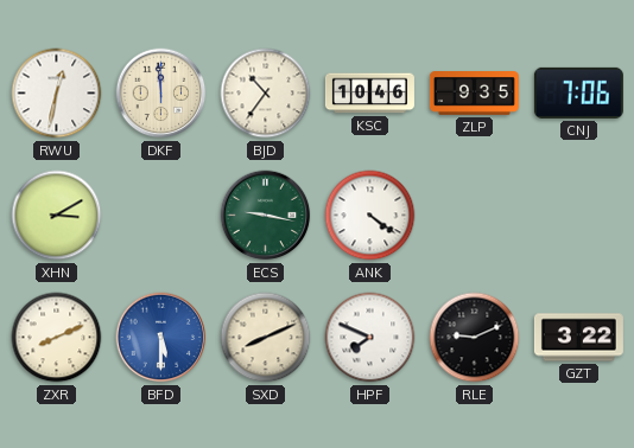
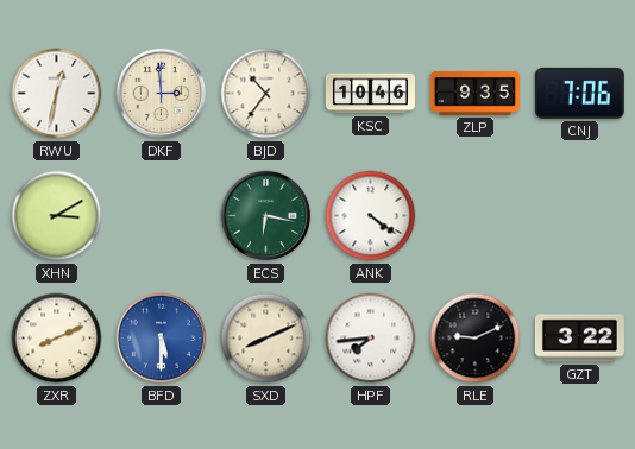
DKF: 11:59 -> 2:59 (162, 94)
ECS: 9:17 -> 6:17 (266, 216)
HPF: 7:49 -> 7:44 (371, 339)
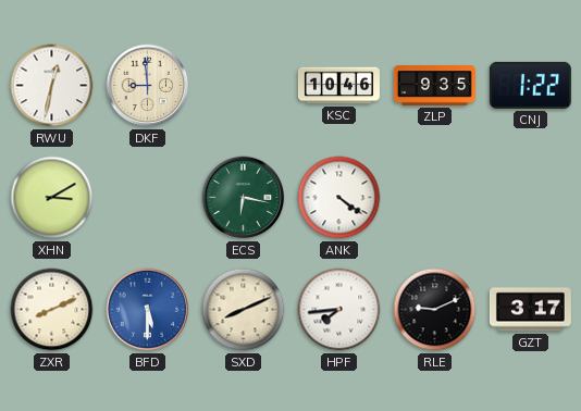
DKF: 2:59 -> 8:59 (148, 86)
BJD: 10:36 -> none (266, 94)
CNJ: 7:06 -> 1:22 (530, 85)
GZT: 3:22 -> 3:17 (530, 310)
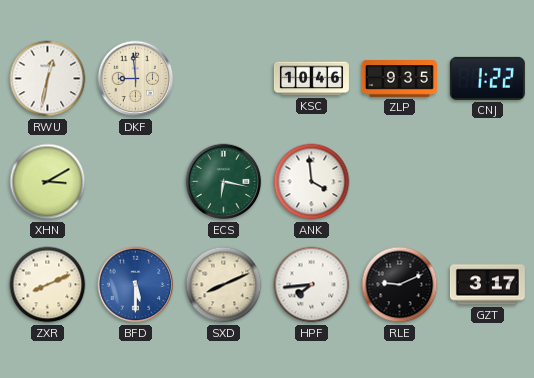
ANK: 4:21 -> 3:59 (312, 182)
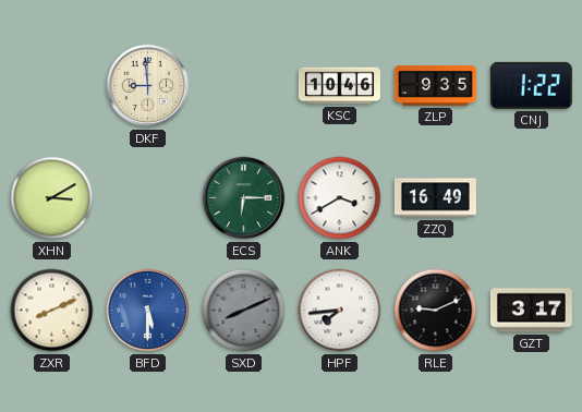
RWU: 12:32 -> none (48, 79)
ECS: 6:17 -> 6:15 (244, 198)
ANK: 3:59 -> 3:40 (340, 198)
ZZQ: none -> 16:49 (435, 198)
SXD dial: cream -> grey (244, 311)
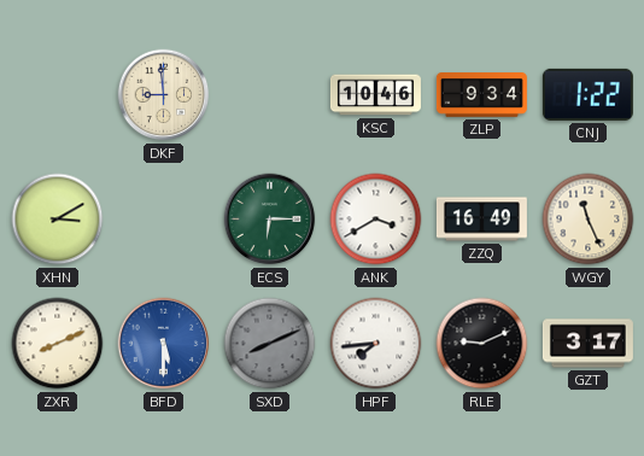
ZLP: 9:35 -> 9:34 (481, 95)
WGY: none -> 11:26 (589, 220)
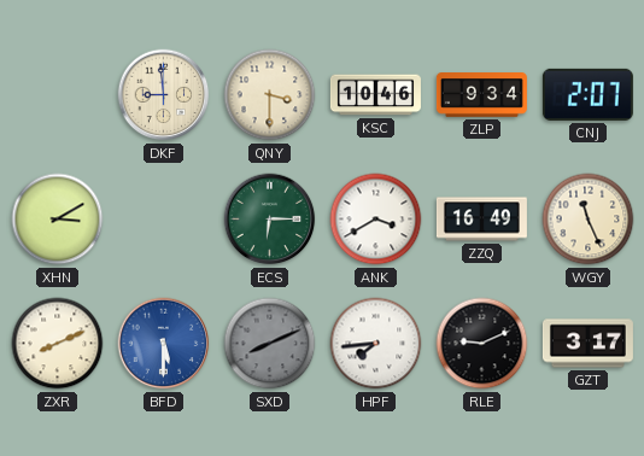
QNY: none -> 3:30 (270, 95)
CNJ: 1:22 -> 2:07 (587, 94)
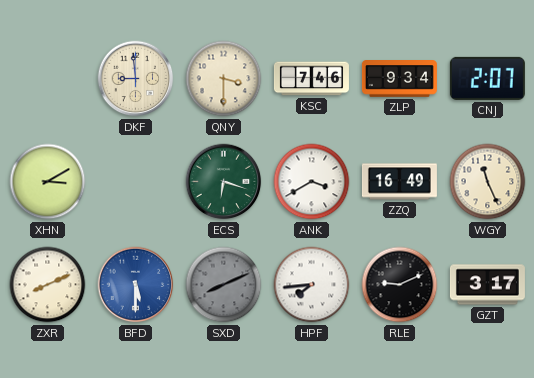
KSC: 10:46 -> 7:46 (311, 79)
ECS: 6:15 -> 6:18 (224, 182)
